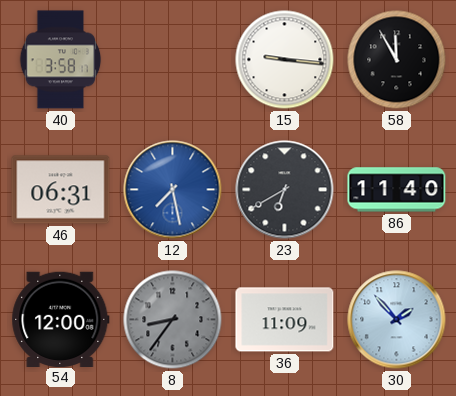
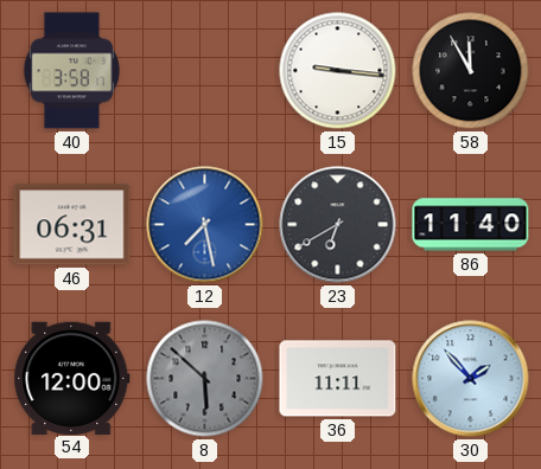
8: 8:36 -> 5:52 (205, 379)
36: 11:09 -> 11:11 (338, 379)
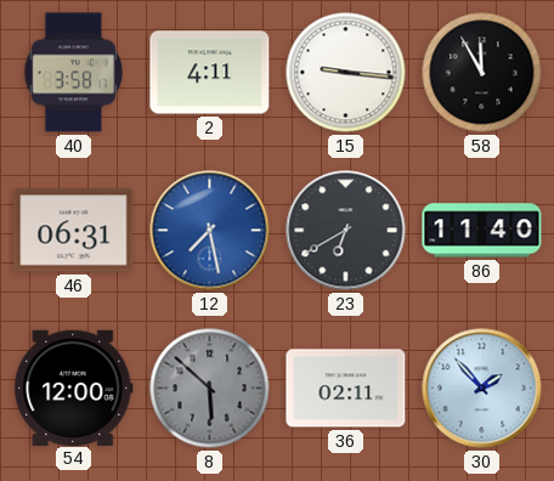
2: none -> 4:11 (210, 73)
36: 11:11 -> 02:11 (346, 389)
